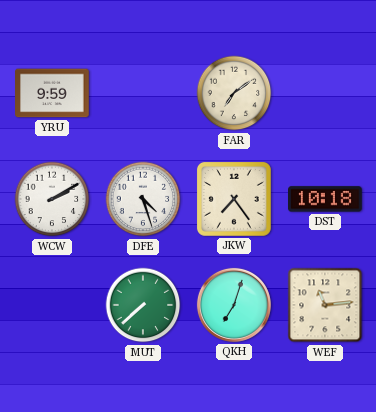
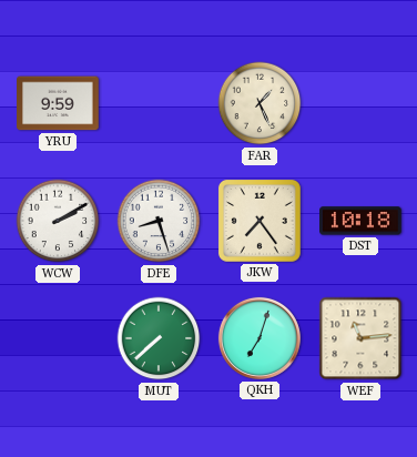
FAR: 7:09 -> 1:26 (260, 103)
DFE: 4:27 -> 8:27 (159, 221)
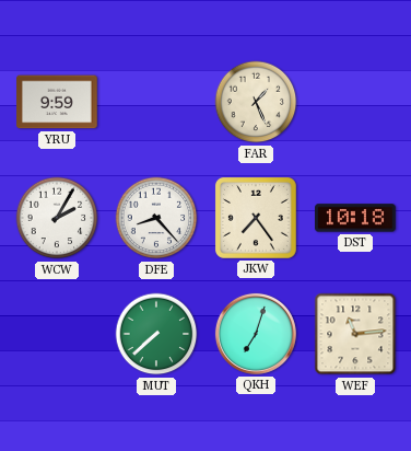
WCW: 2:10 -> 2:05 (57, 218)
DFE: 8:27 -> 8:23 (156, 218)
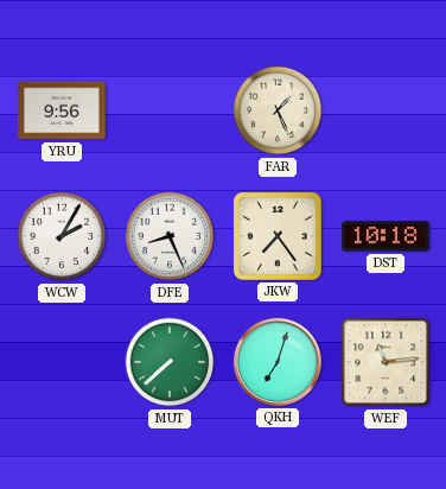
YRU: 9:59 -> 9:56 (62, 110)
DFE: 8:23 -> 8:26 (170, 236)
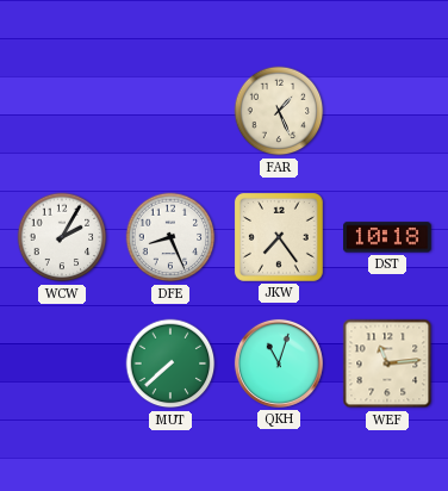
YRU: 9:56 -> none (62, 110)
QKH: 7:03 -> 11:03 (279, 363)
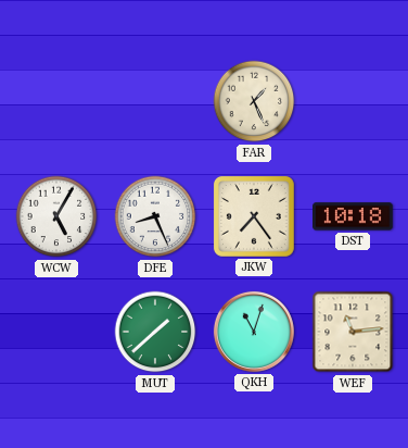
WCW: 2:05 -> 5:05 (56, 216)
MUT: 7:38 -> 1:38 (155, 332)
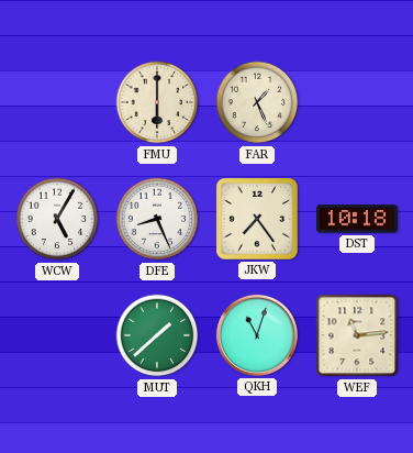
FMU: none -> 6:00 (157, 102)
